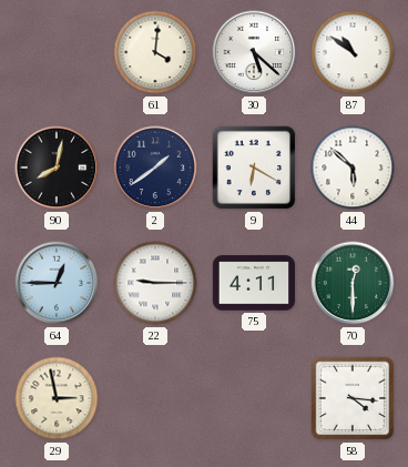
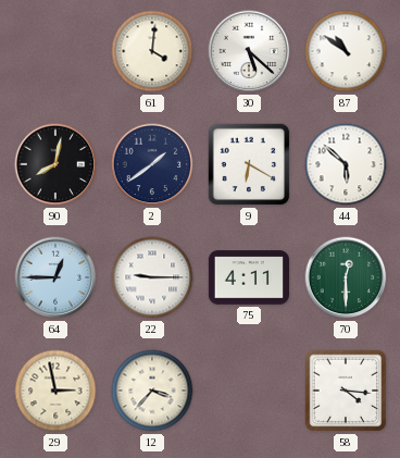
12: none -> 3:37 (152, 391)
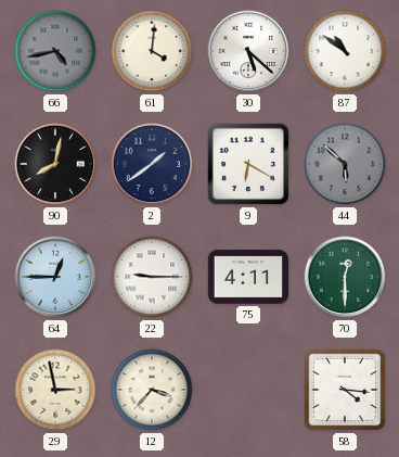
66: none -> 4:43 (55, 51)
44 dial: white -> grey (345, 164)
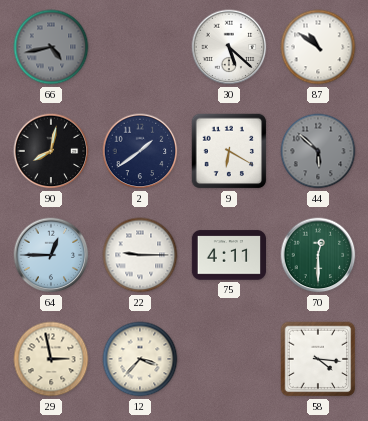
61: 4:01 -> none (152, 51)
